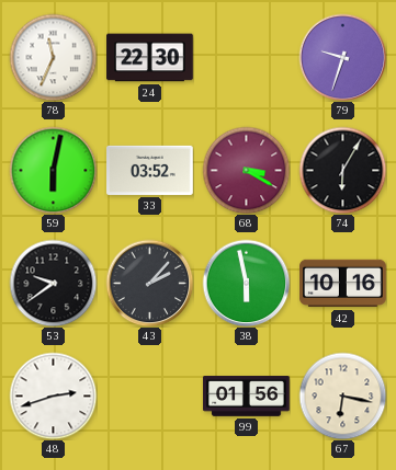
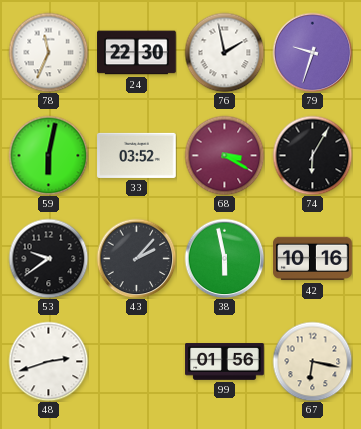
76: none -> 1:58 (224, 52)
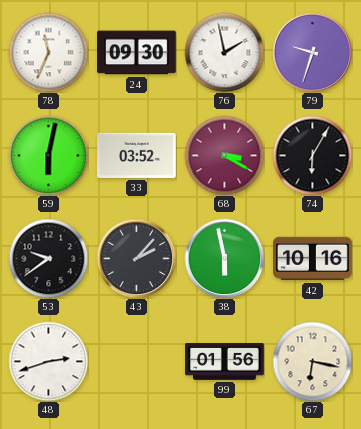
24: 22:30 -> 09:30 (137, 53)
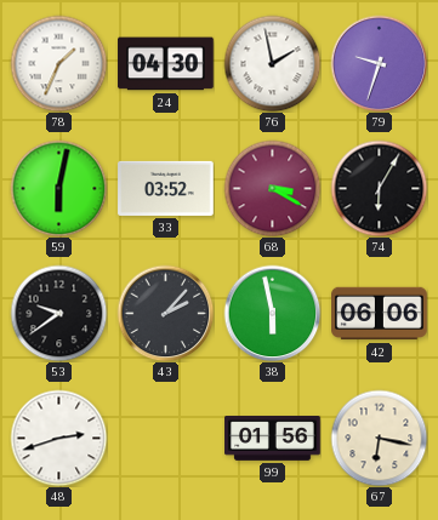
78: 11:34 -> 1:34 (58, 63)
24: 09:30 -> 04:30 (166, 64)
42: 10:16 -> 06:06 (380, 314)
